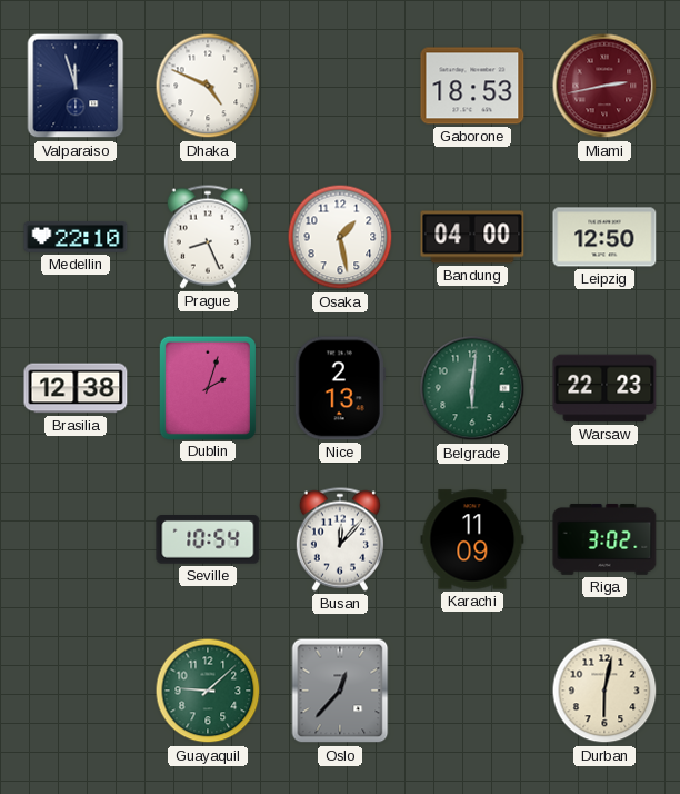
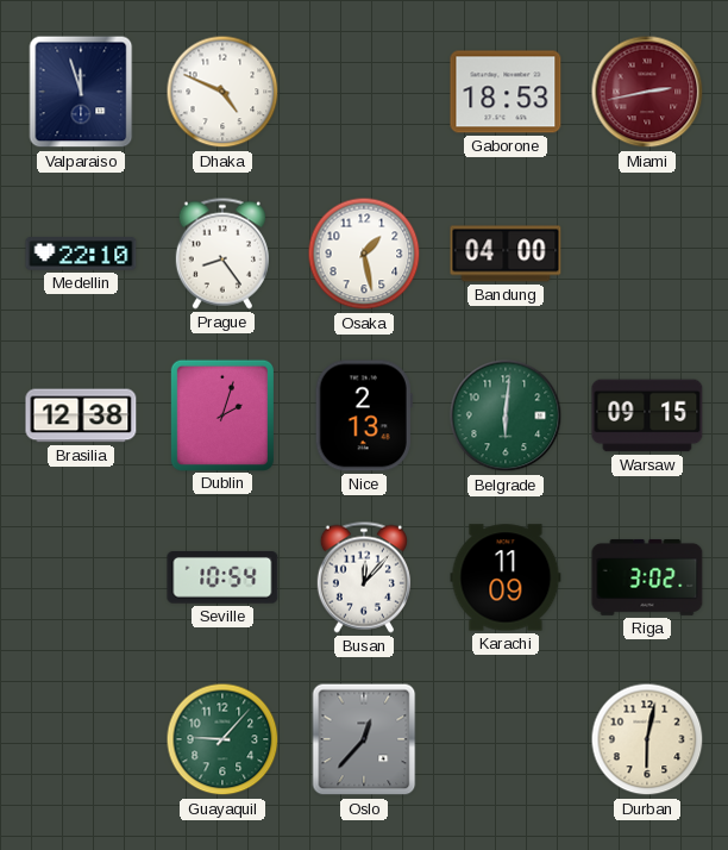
Prague: 8:26 -> 8:24 (222, 254)
Leipzig: 12:50 -> none (604, 237)
Warsaw: 22:23 -> 09:15 (647, 415)
Guayaquil: 9:08 -> 9:07 (222, 739)
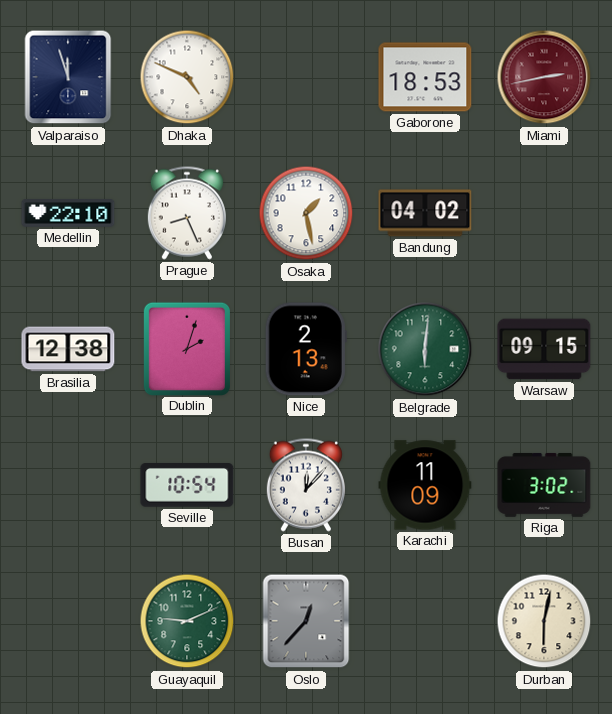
Prague: 8:24 -> 8:26 (187, 213)
Bandung: 04:00 -> 04:02 (425, 213)
Guayaquil: 9:07 -> 9:11 (187, 621)
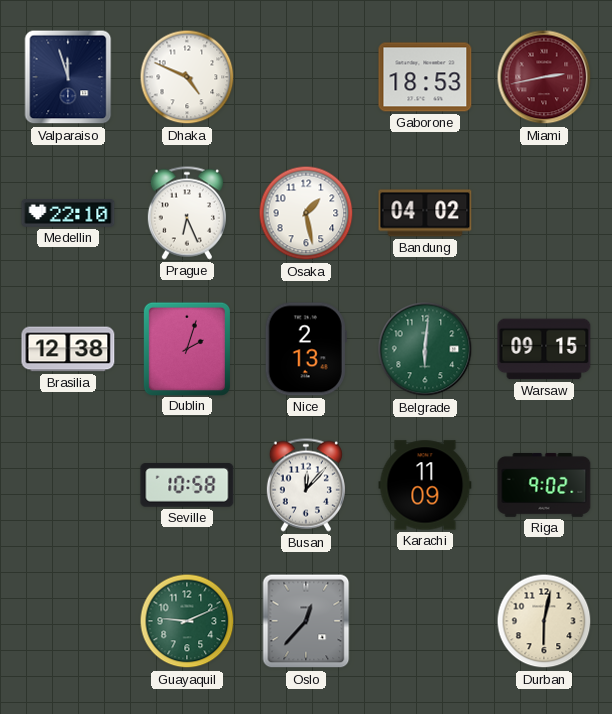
Prague: 8:26 -> 6:26 (187, 213)
Seville: 10:54 -> 10:58 (187, 486)
Riga: 3:02 -> 9:02 (544, 485)
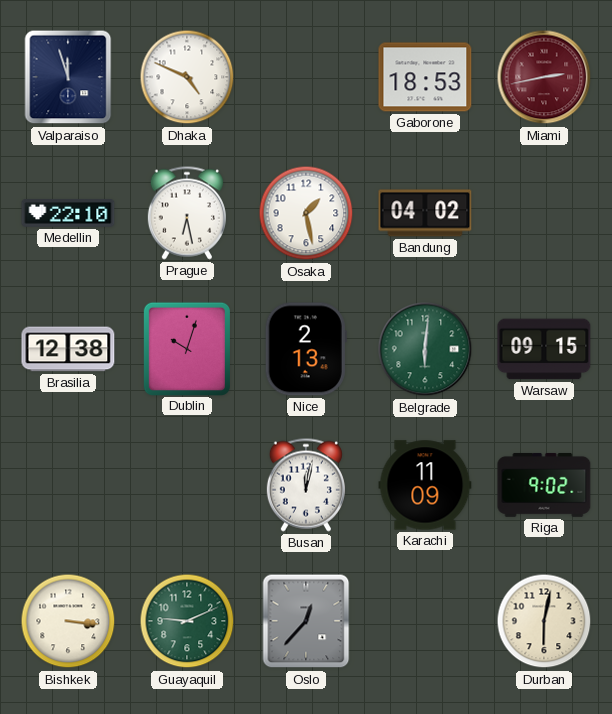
Prague: 6:26 -> 6:28 (187, 213)
Dublin: 2:03 -> 10:03 (186, 348)
Seville: 10:58 -> none (187, 486)
Busan: 12:07 -> 12:02 (306, 485)
Bishkek: none -> 3:16 (68, 621)
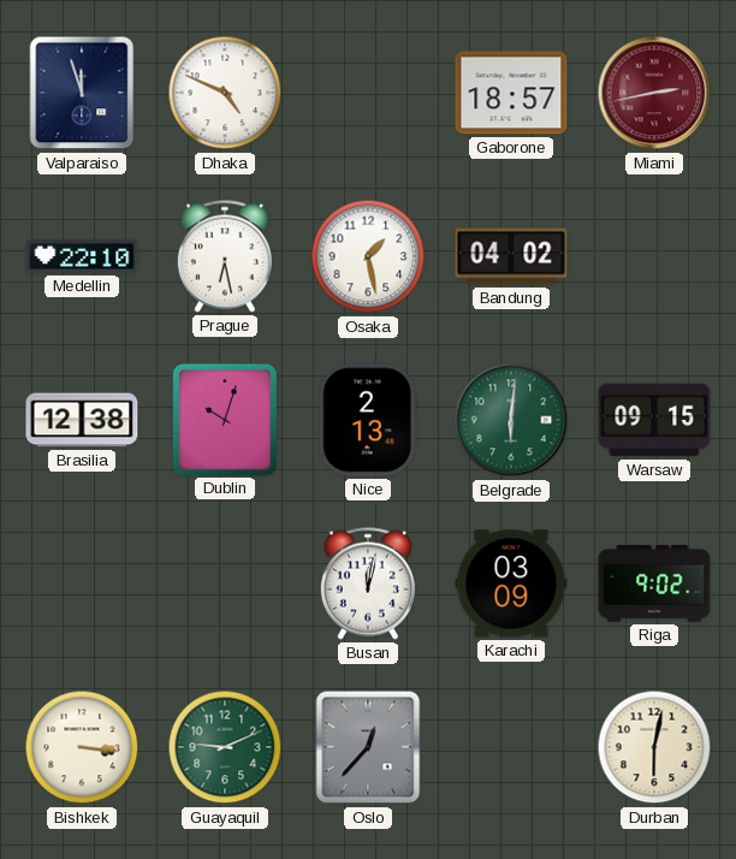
Gaborone: 18:53 -> 18:57 (511, 93)
Karachi: 11:09 -> 03:09 (511, 583)
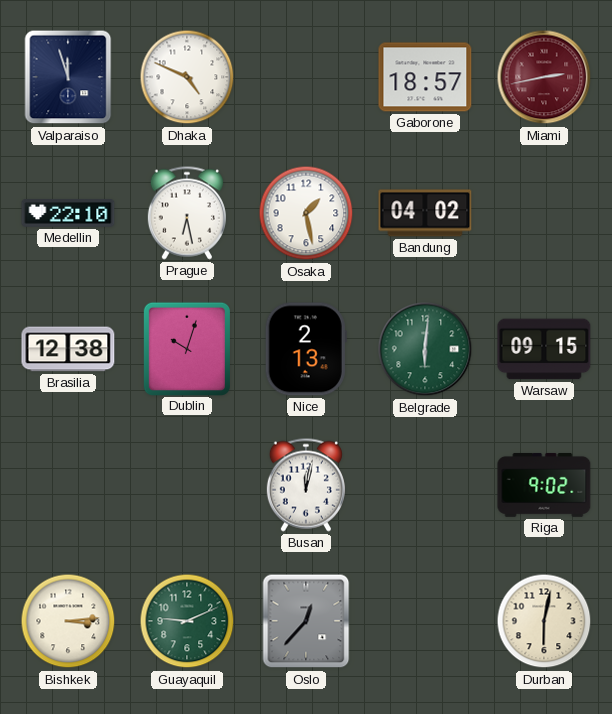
Karachi: 03:09 -> none (511, 583)
Bishkek: 3:16 -> 3:14 (68, 621)
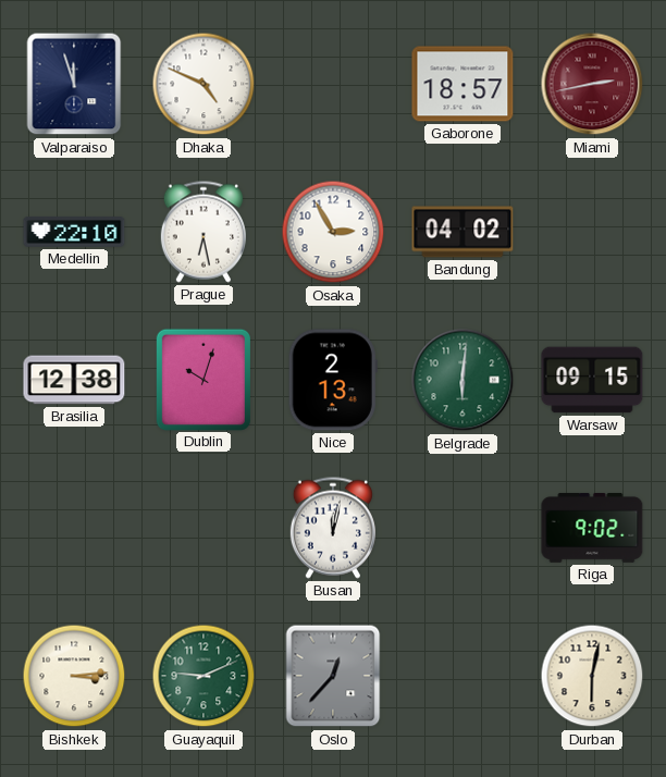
Osaka: 1:28 -> 2:55 (333, 232)
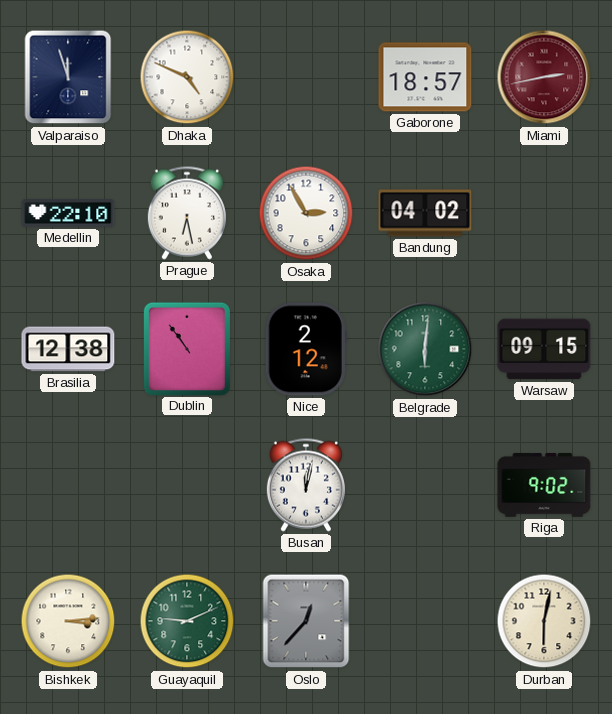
Dublin: 10:03 -> 10:54 (186, 348)
Nice: 2:13 -> 2:12 (306, 349)
